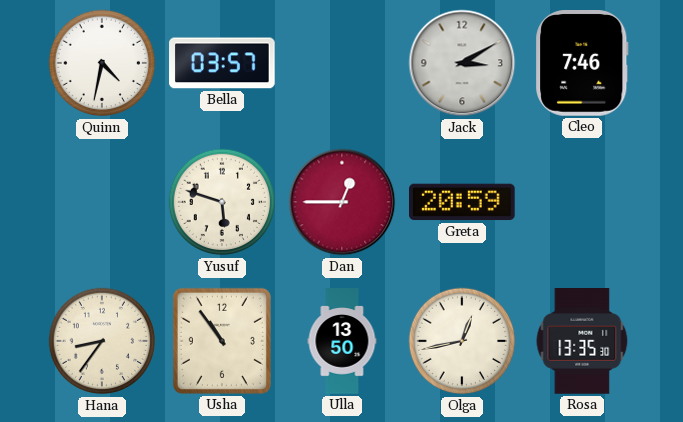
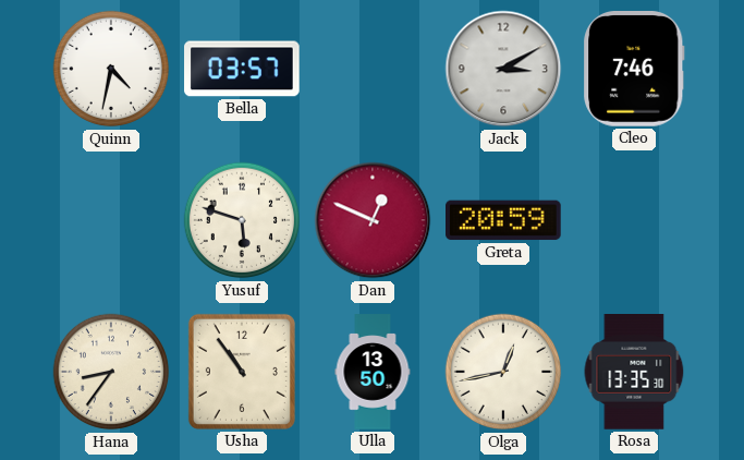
Dan: 12:45 -> 12:49 (373, 220)
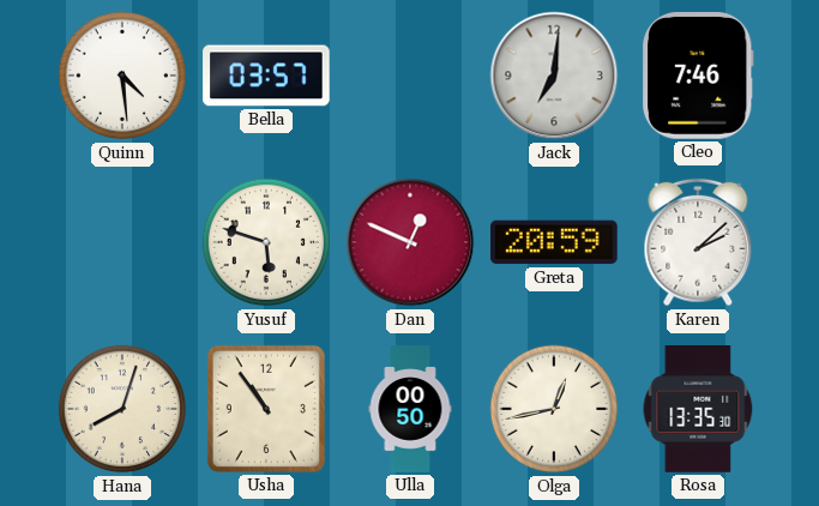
Quinn: 4:32 -> 4:29 (122, 76)
Jack: 3:10 -> 7:01 (554, 76)
Karen: none -> 2:08 (698, 242)
Hana: 8:36 -> 8:03 (122, 409)
Ulla: 13:50 -> 00:50 (410, 409)
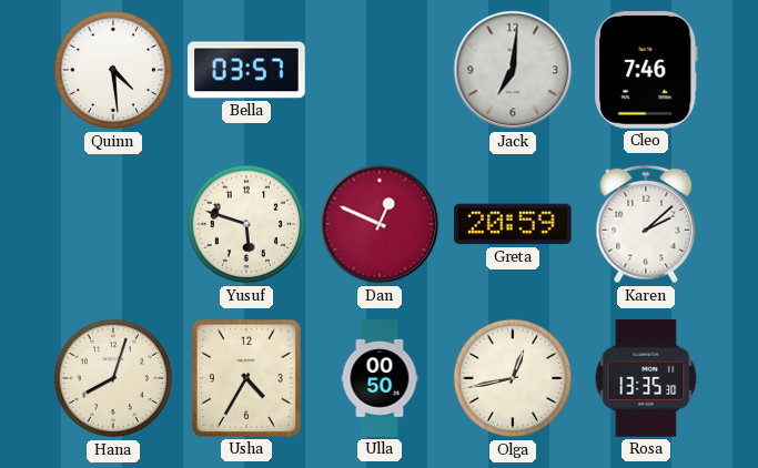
Usha: 10:54 -> 4:35 (246, 378)
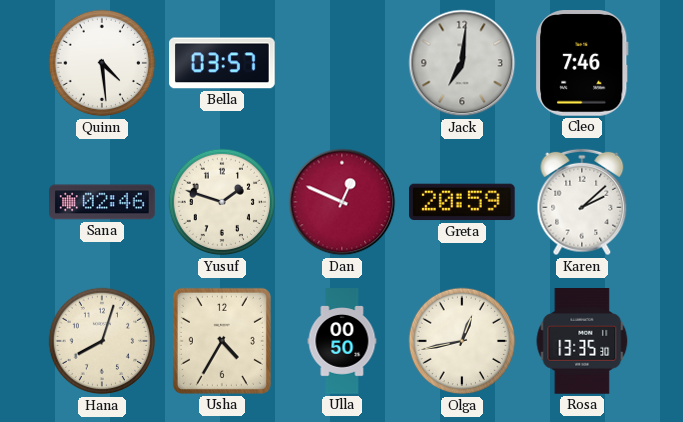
Sana: none -> 02:46 (102, 202)
Yusuf: 5:48 -> 1:48 (222, 202)
